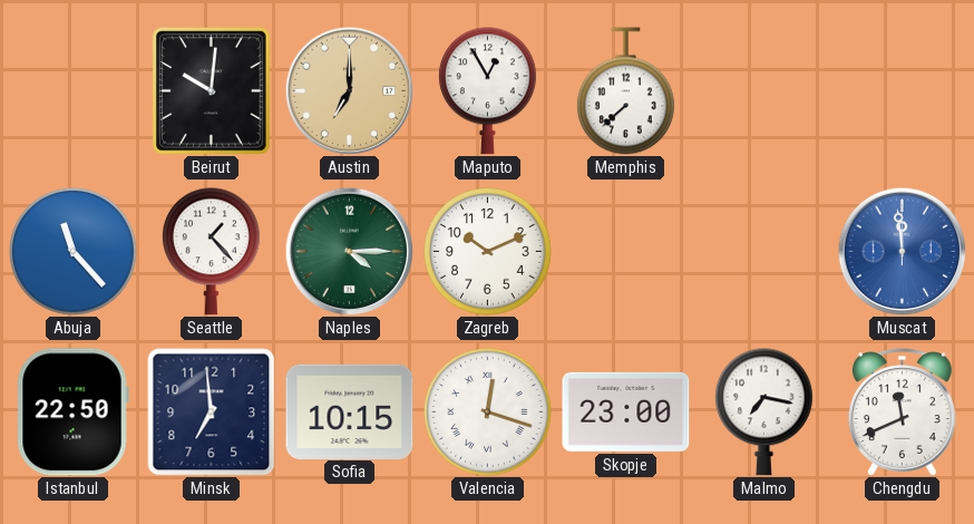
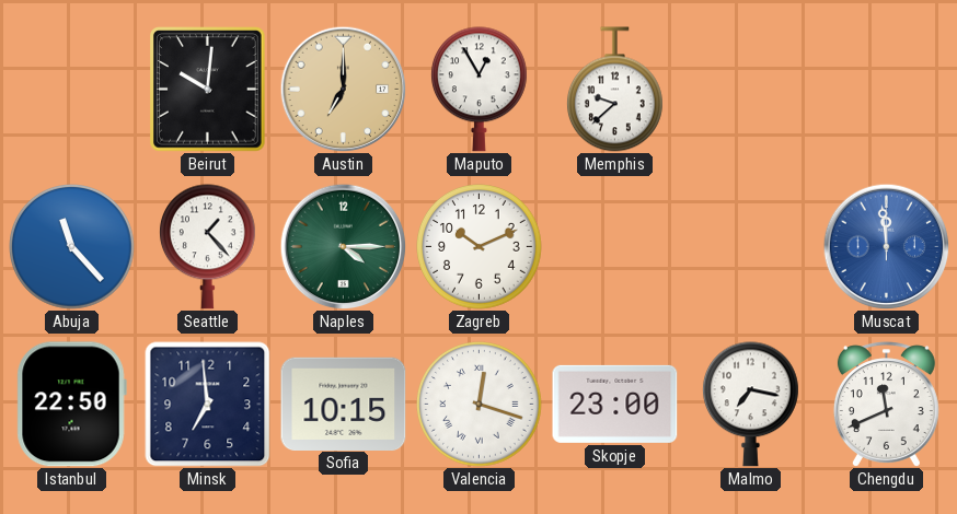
Memphis: 7:38 -> 9:38 (614, 90)
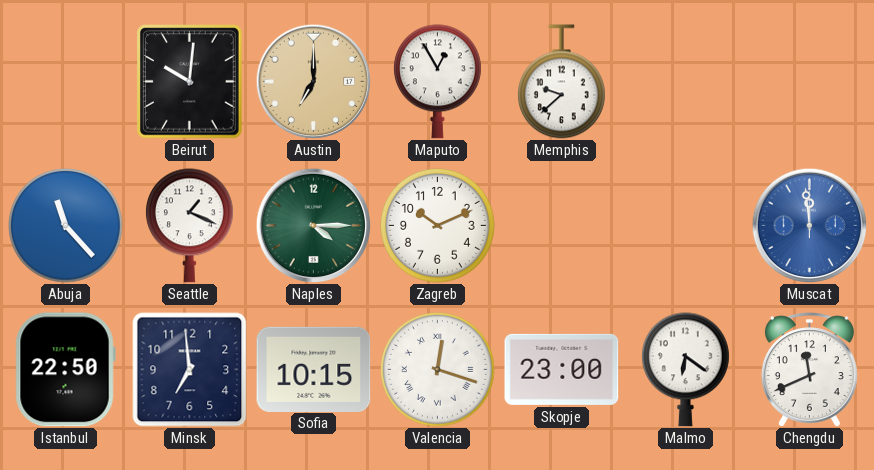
Seattle: 1:23 -> 1:19 (189, 226)
Malmo: 7:17 -> 6:21 (685, 370)
